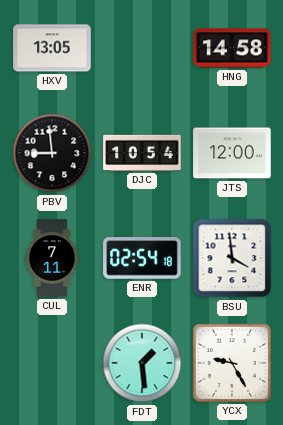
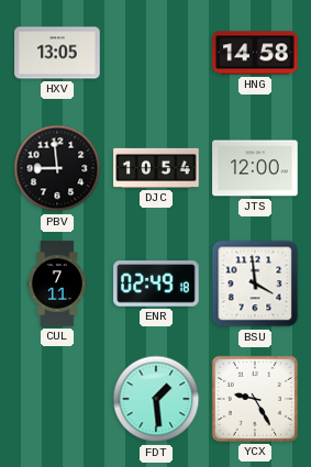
ENR: 02:54 -> 02:49 (156, 283)
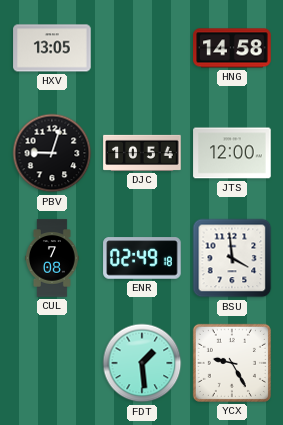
PBV: 8:59 -> 9:03 (52, 153)
CUL: 7:11 -> 7:08 (53, 258)
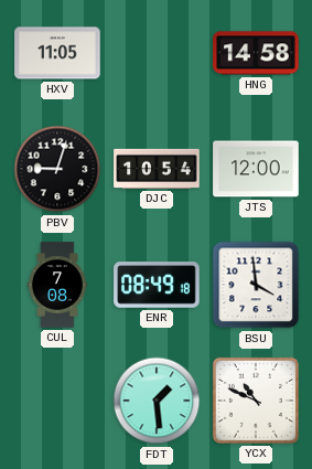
HXV: 13:05 -> 11:05 (57, 53)
ENR: 02:49 -> 08:49 (157, 285)
YCX: 9:25 -> 10:49 (256, 401)
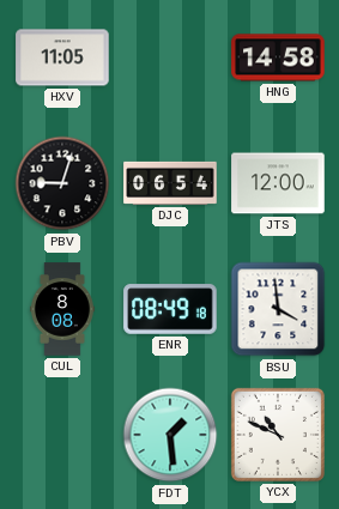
DJC: 10:54 -> 06:54 (170, 183)
CUL: 7:08 -> 8:08 (63, 309)
